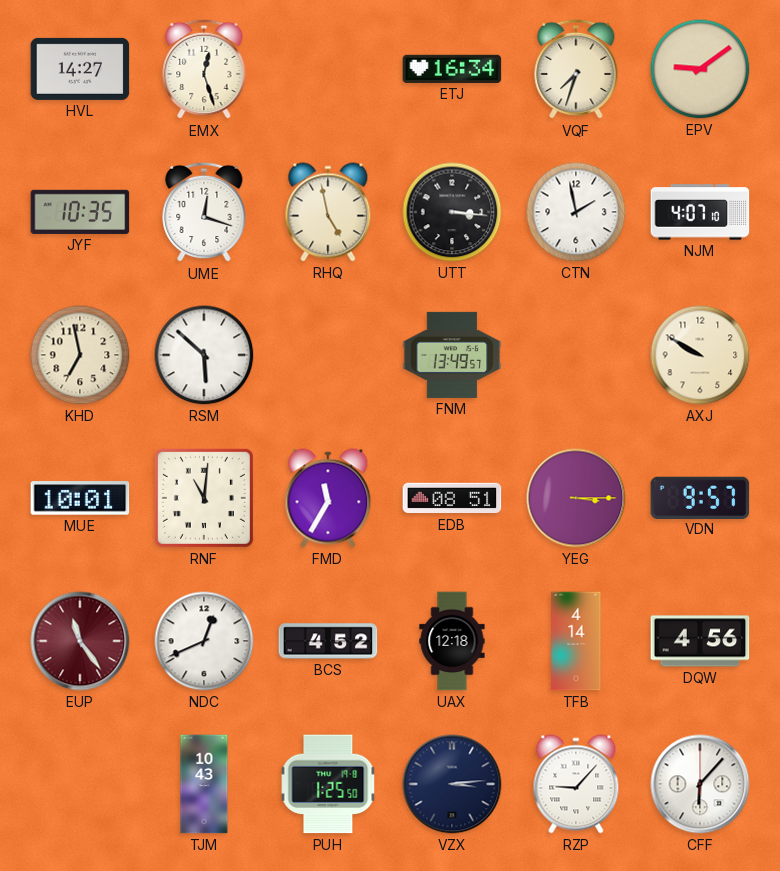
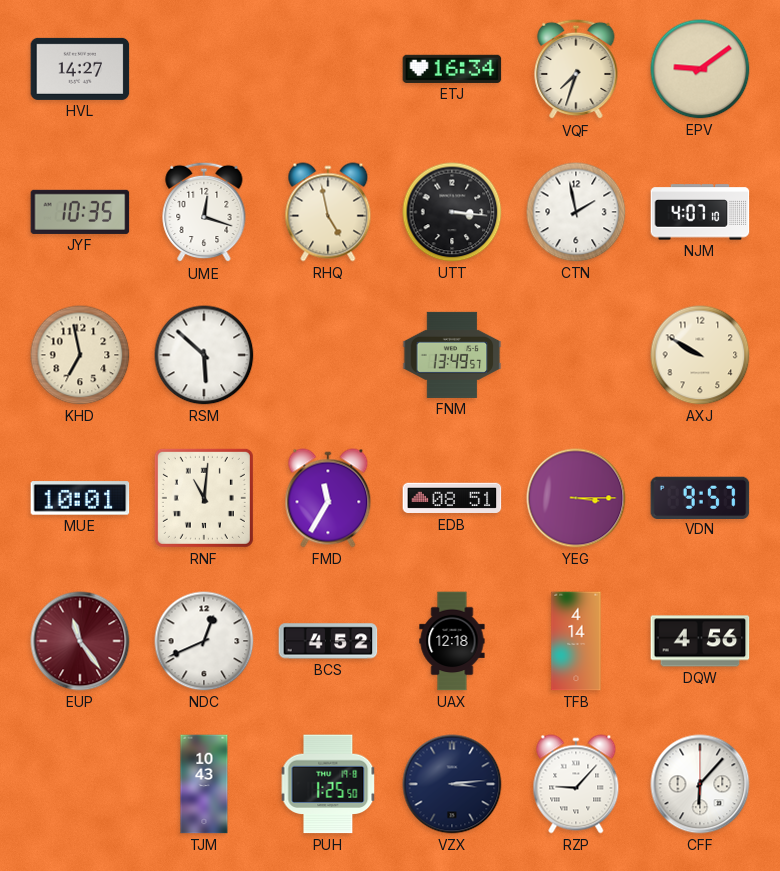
EMX: 12:27 -> none (204, 69)
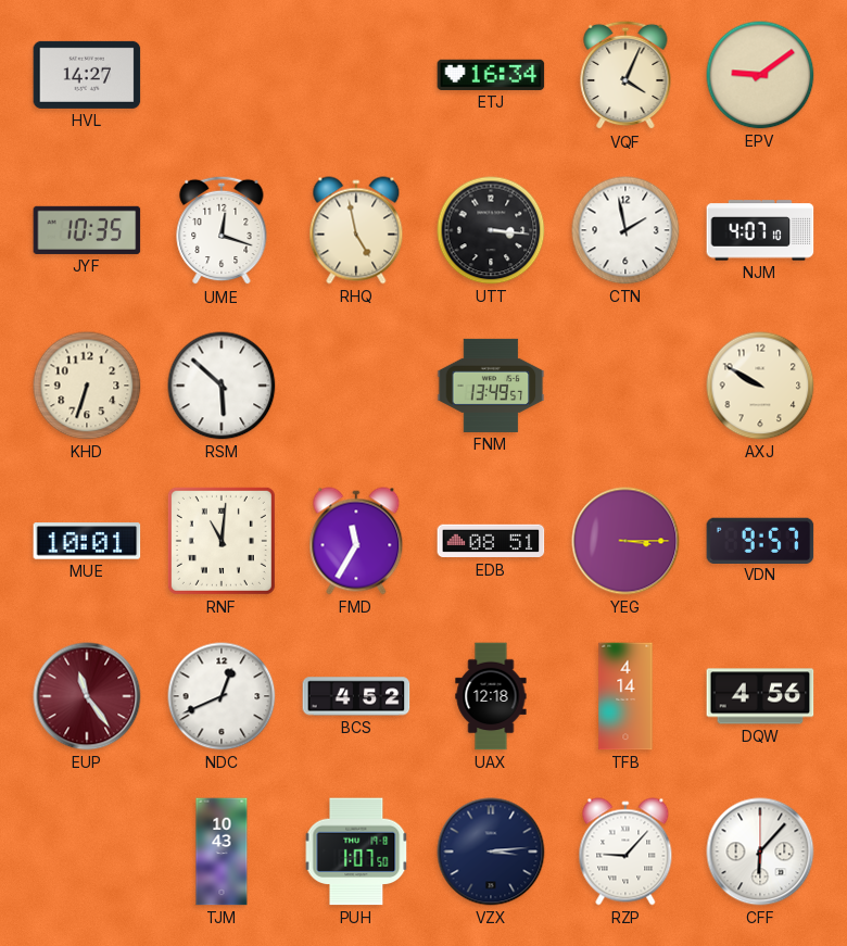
VQF: 7:33 -> 4:04 (625, 75)
KHD: 6:58 -> 6:33 (87, 386)
PUH: 1:25 -> 1:07 (356, 852)
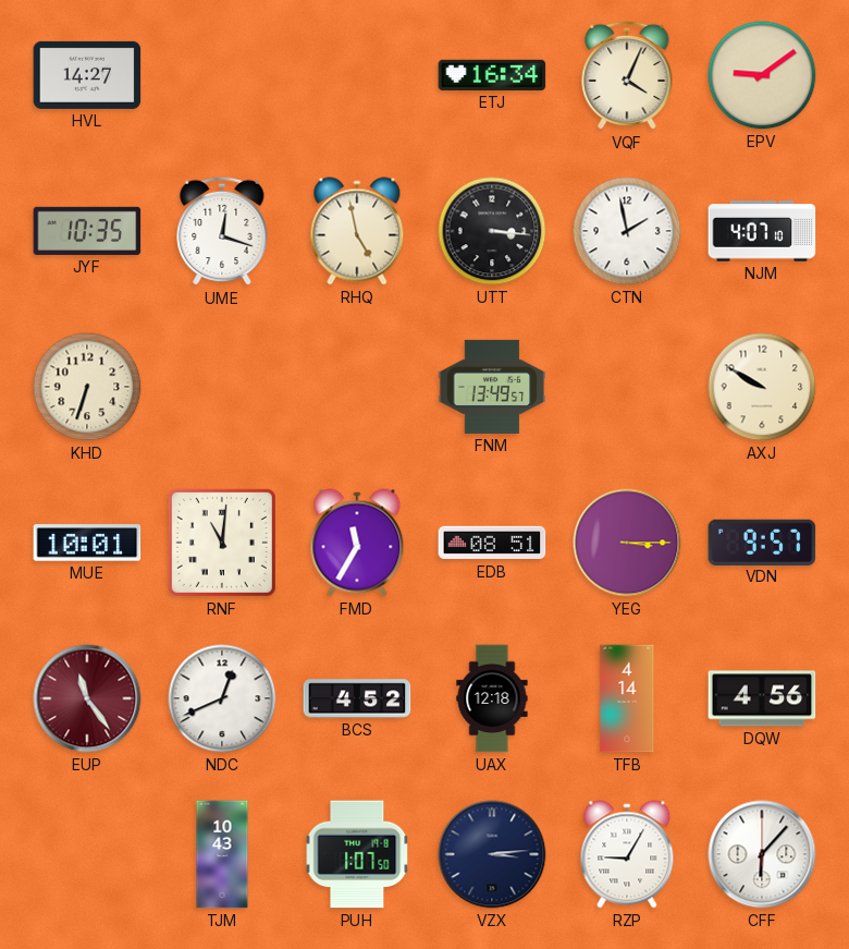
RSM: 5:52 -> none (222, 386)
RZP: 9:07 -> 9:05 (627, 854)
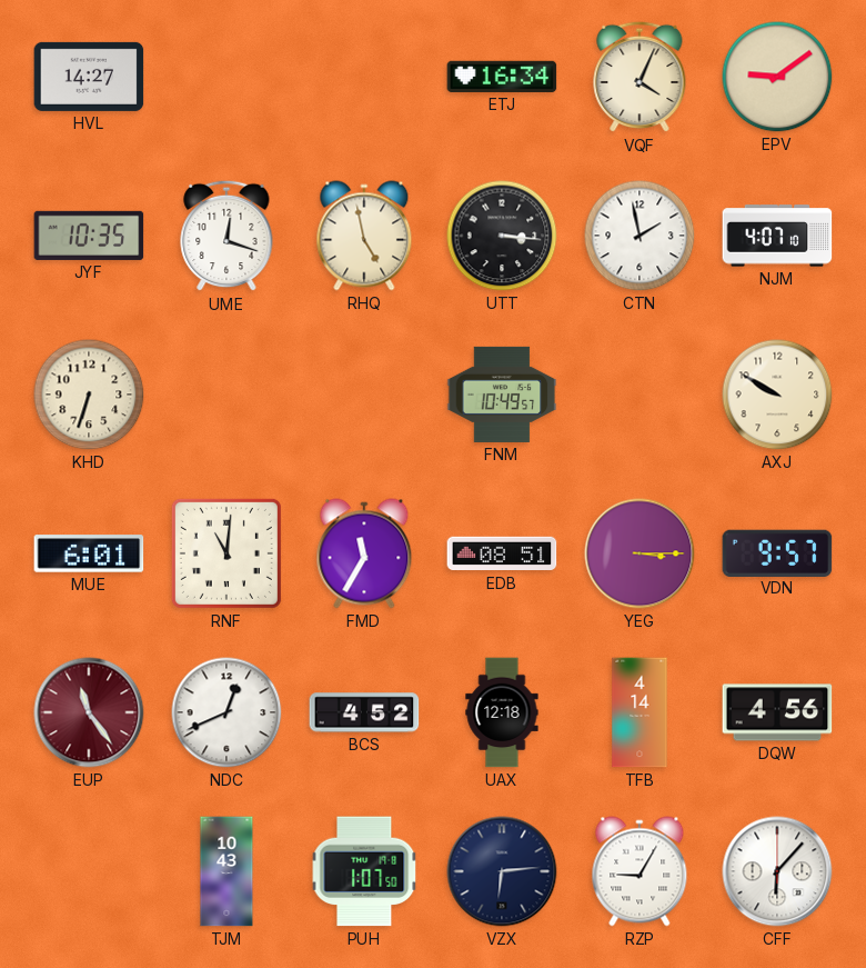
FNM: 13:49 -> 10:49 (502, 395)
MUE: 10:01 -> 6:01 (89, 553)
VZX: 3:14 -> 6:14 (502, 871)
